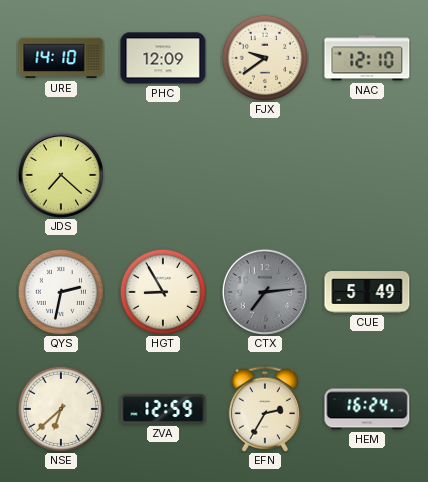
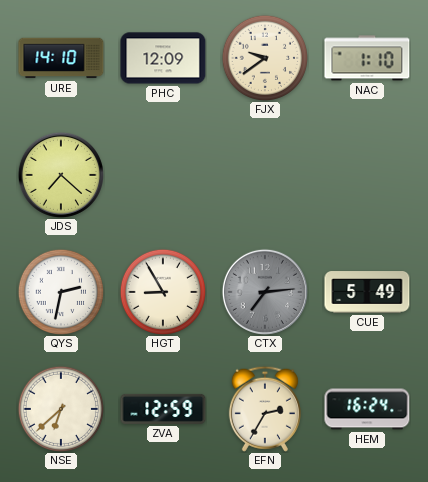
NAC: 12:10 -> 1:10 (367, 58)
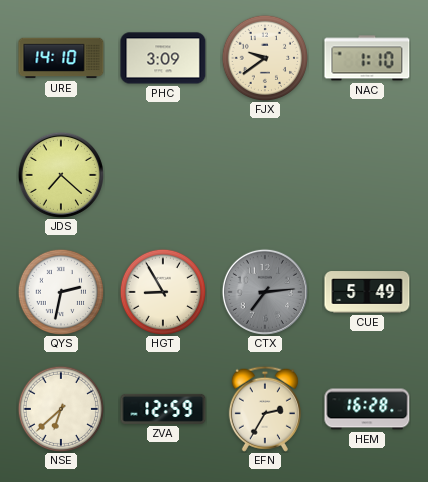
PHC: 12:09 -> 3:09 (163, 58)
HEM: 16:24 -> 16:28 (367, 409)
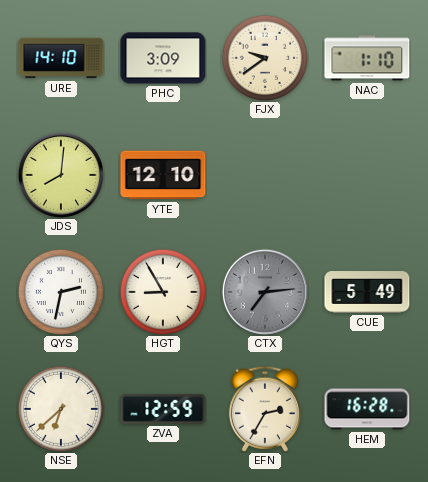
JDS: 7:22 -> 8:01 (61, 175)
YTE: none -> 12:10 (163, 175)
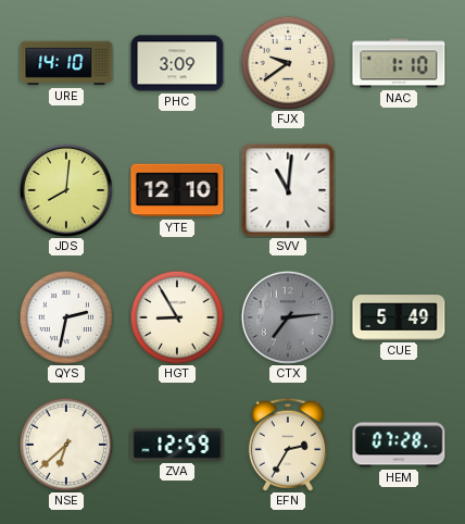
SVV: none -> 11:01 (288, 190)
HEM: 16:28 -> 07:28 (399, 445)
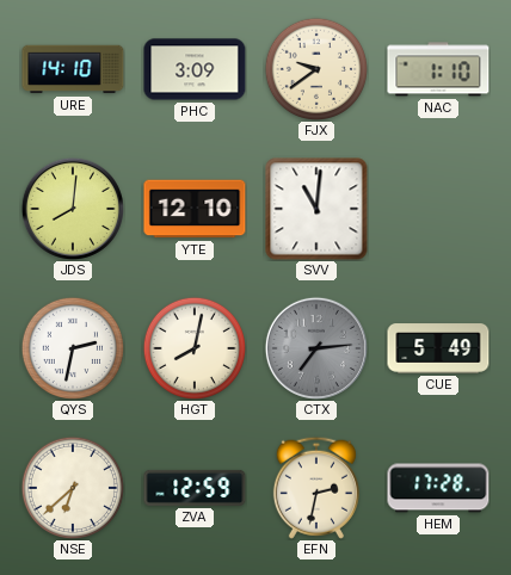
HGT: 8:55 -> 8:02 (193, 347)
EFN: 2:35 -> 2:32 (316, 488)
HEM: 07:28 -> 17:28 (438, 488)
